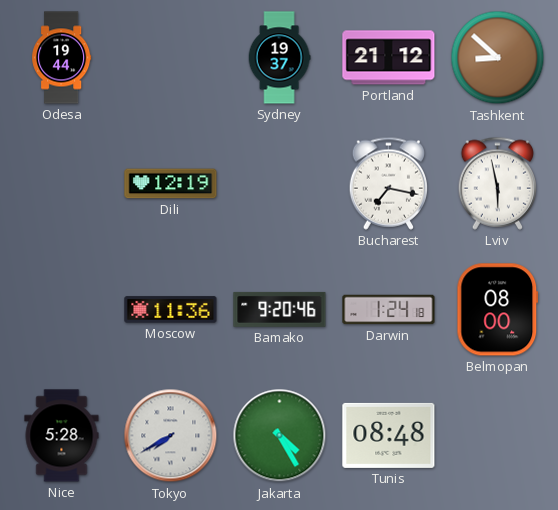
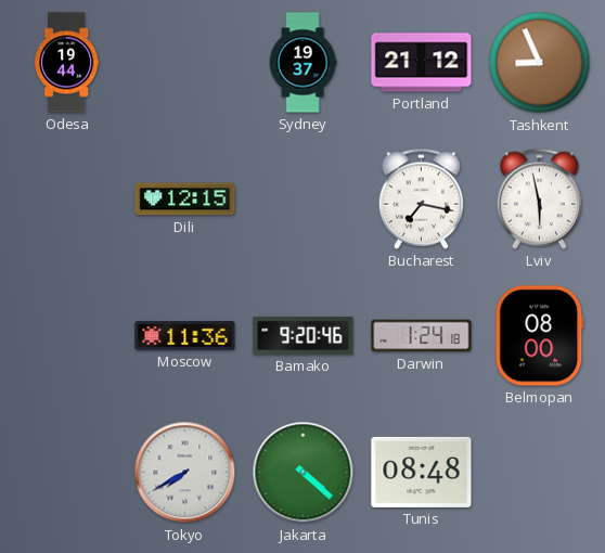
Tashkent: 8:52 -> 8:56 (540, 63)
Dili: 12:19 -> 12:15 (185, 200)
Nice: 5:28 -> none (62, 436)
Jakarta: 4:25 -> 4:22 (304, 473)
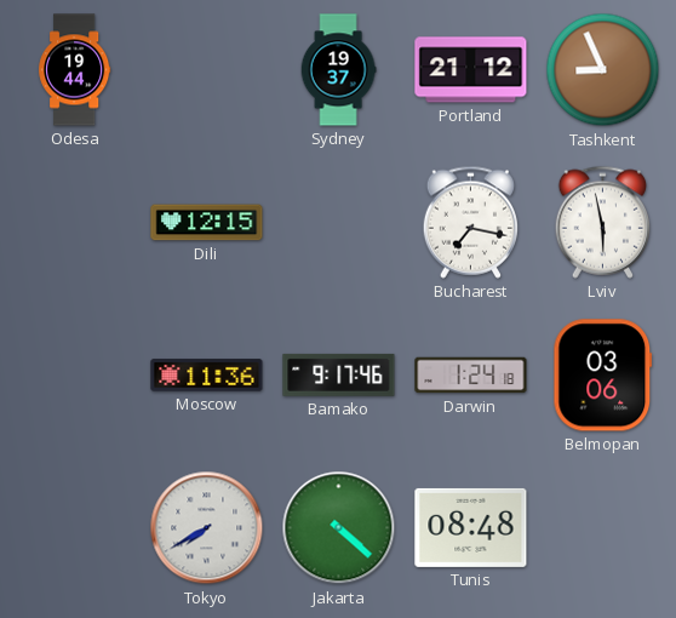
Bamako: 9:20 -> 9:17 (339, 374)
Belmopan: 08:00 -> 03:06 (603, 376)
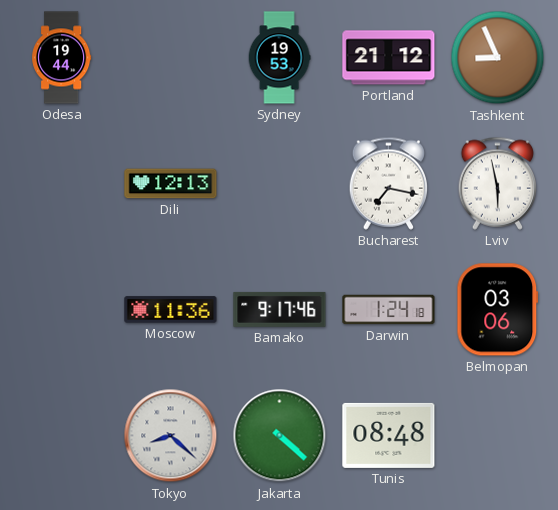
Sydney: 19:37 -> 19:53 (279, 58)
Dili: 12:15 -> 12:13 (171, 184)
Tokyo: 7:40 -> 8:22 (171, 436)
